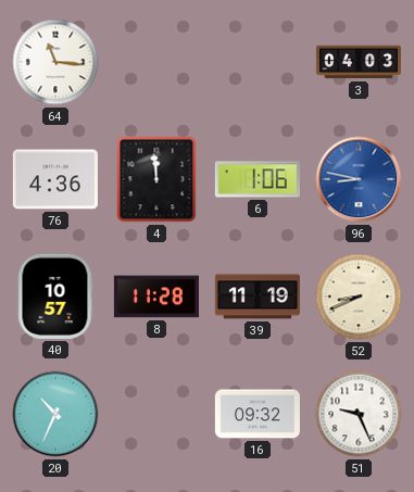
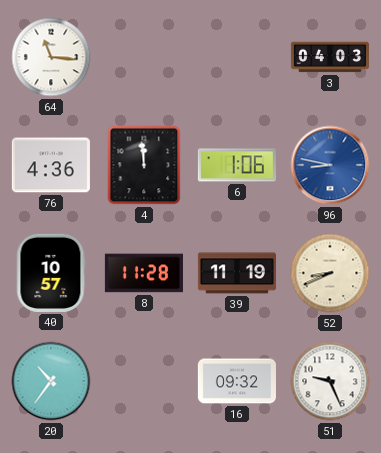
20: 10:34 -> 10:36 (51, 381)
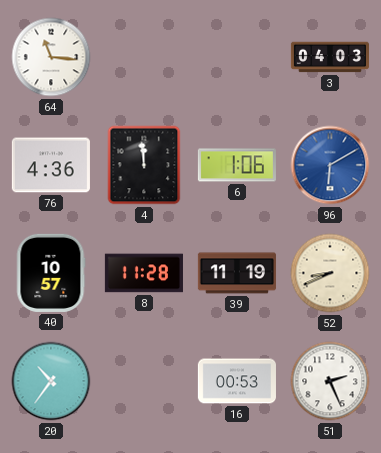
96: 8:47 -> 6:10 (330, 165)
16: 09:32 -> 00:53 (237, 381)
51: 9:26 -> 2:26 (330, 381)
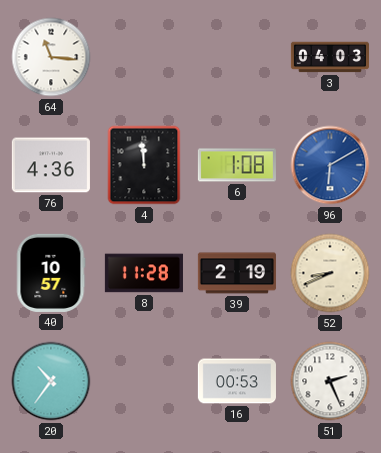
6: 1:06 -> 1:08 (237, 165)
39: 11:19 -> 2:19 (237, 273)
